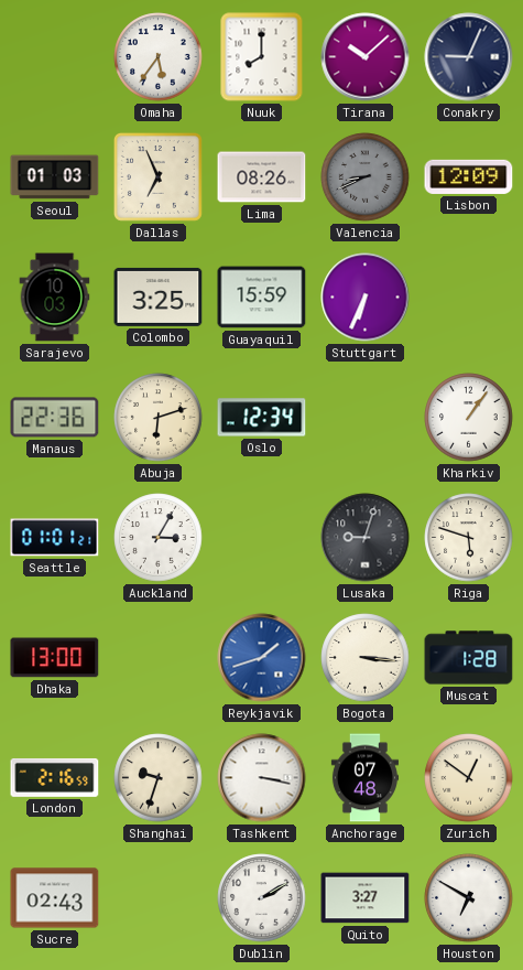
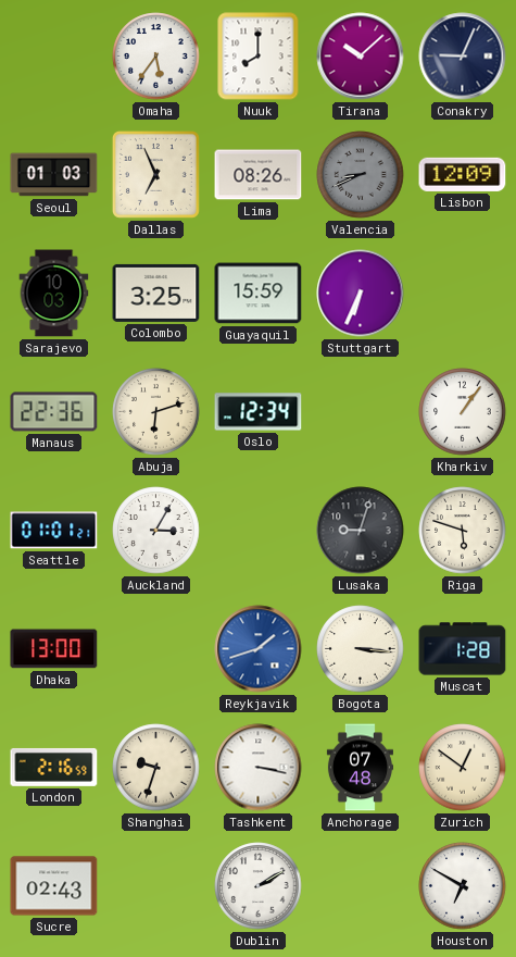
Quito: 3:27 -> none (366, 898)
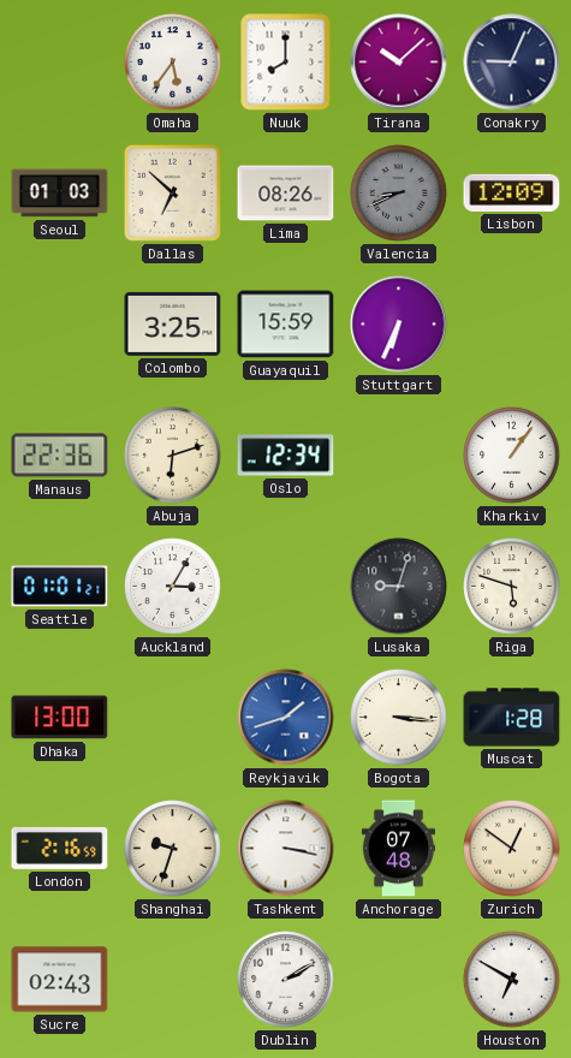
Dallas: 6:56 -> 6:52 (172, 192)
Sarajevo: 10:03 -> none (54, 294)
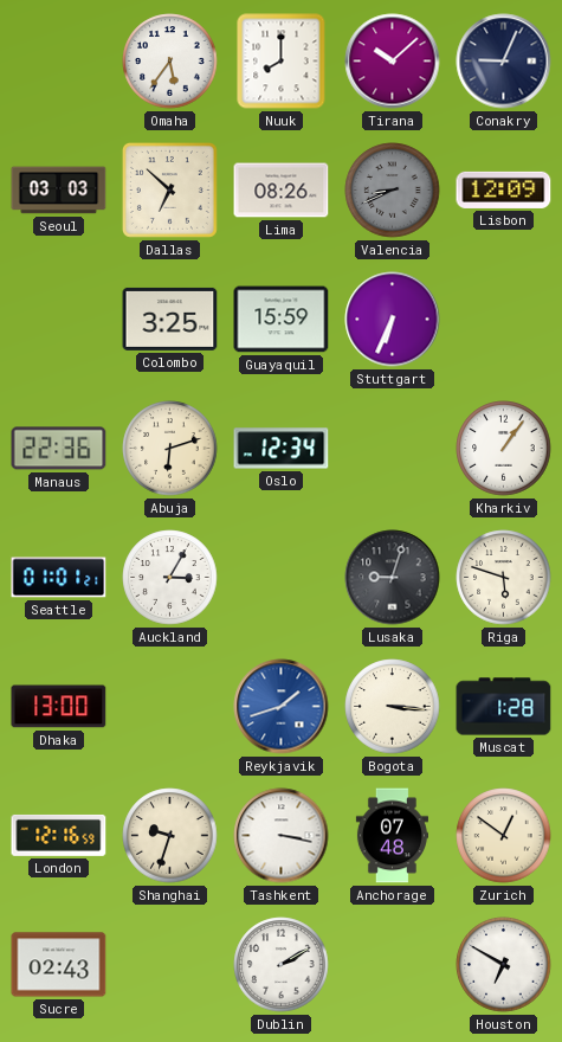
Seoul: 01:03 -> 03:03 (59, 191)
London: 2:16 -> 12:16 (59, 835)
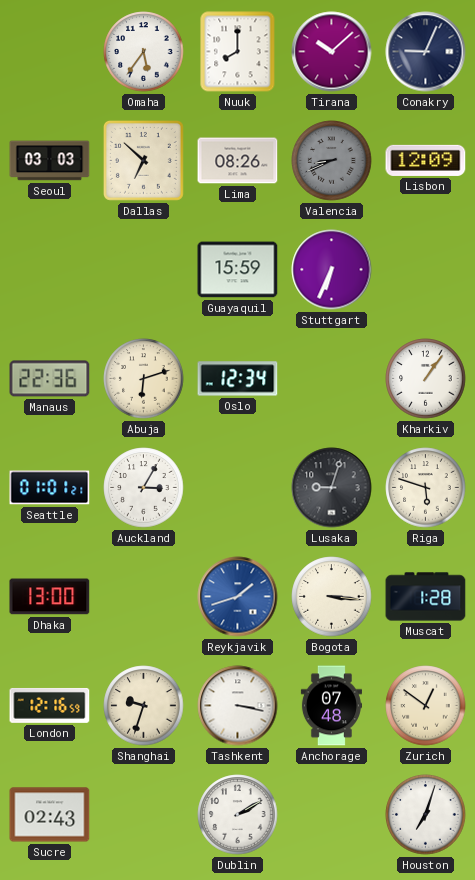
Colombo: 3:25 -> none (170, 319)
Houston: 6:50 -> 7:03 (426, 815)
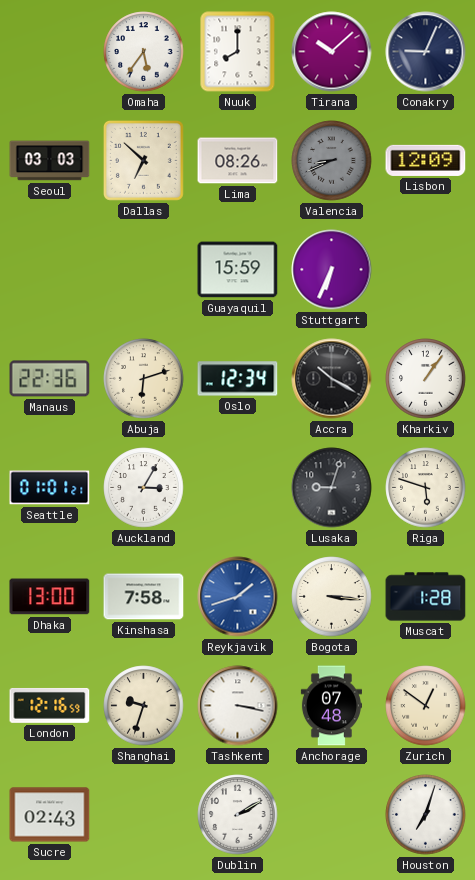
Accra: none -> 10:20 (332, 379)
Kinshasa: none -> 7:58 (144, 597)
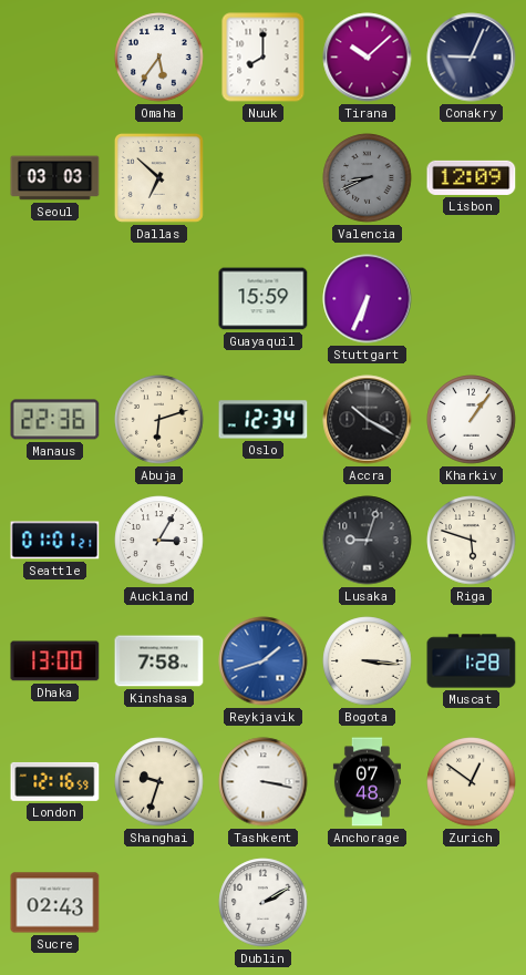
Lima: 08:26 -> none (238, 161)
Houston: 7:03 -> none (426, 815)
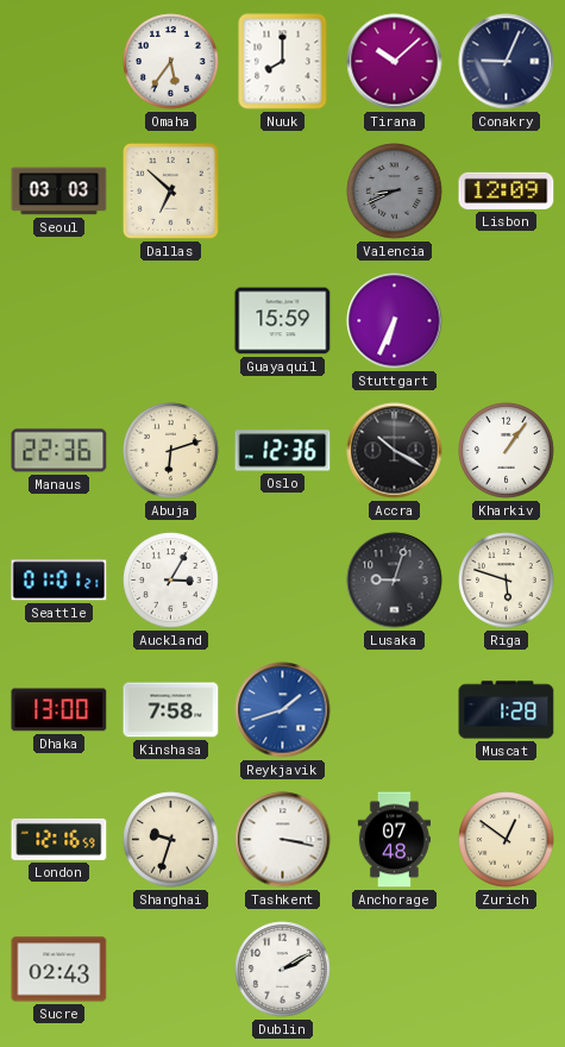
Oslo: 12:34 -> 12:36 (283, 451)
Bogota: 3:16 -> none (368, 661)
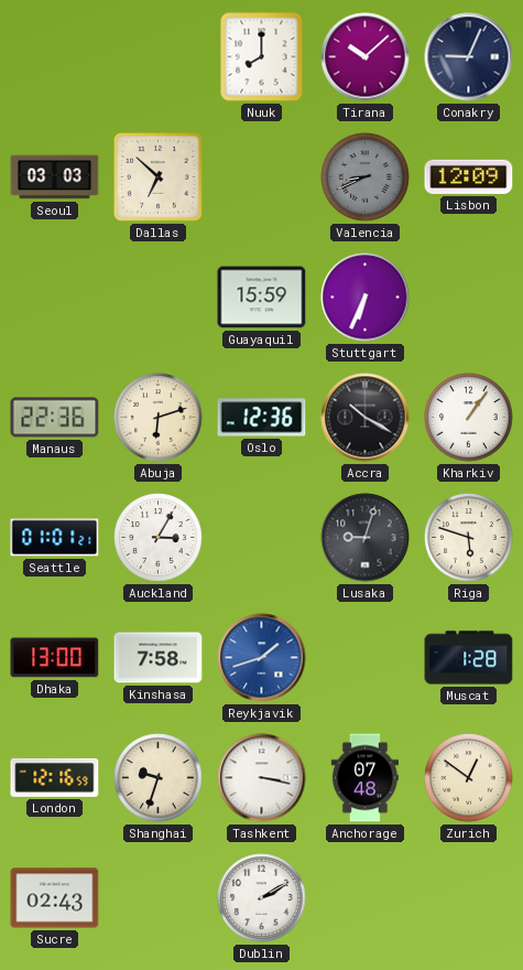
Omaha: 5:36 -> none (171, 62)
